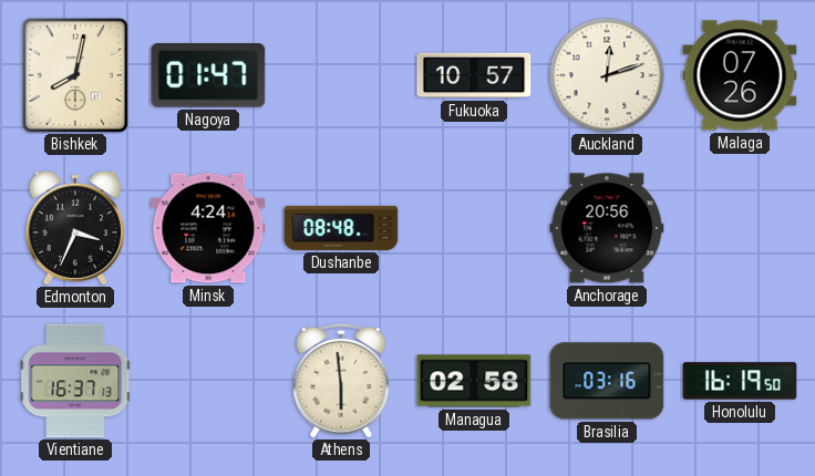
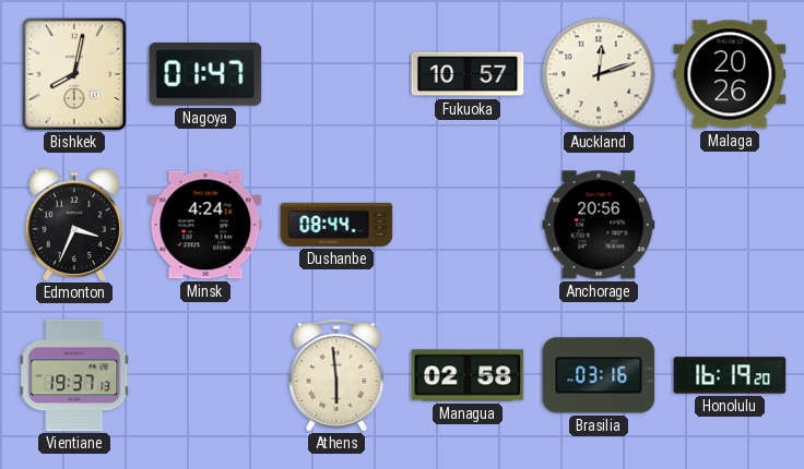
Malaga: 07:26 -> 20:26 (730, 74)
Dushanbe: 08:48 -> 08:44 (336, 225)
Vientiane: 16:37 -> 19:37 (74, 375)
Honolulu: 16:19:50 -> 16:19:20 (730, 375)
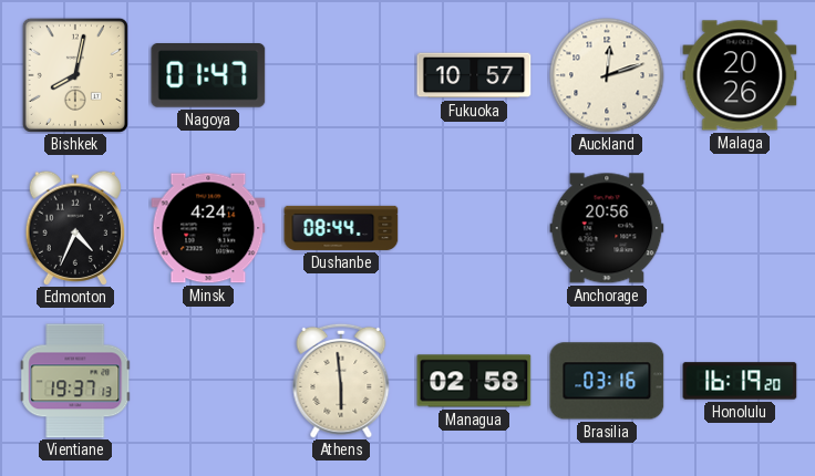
Edmonton: 3:34 -> 4:34 (75, 228)
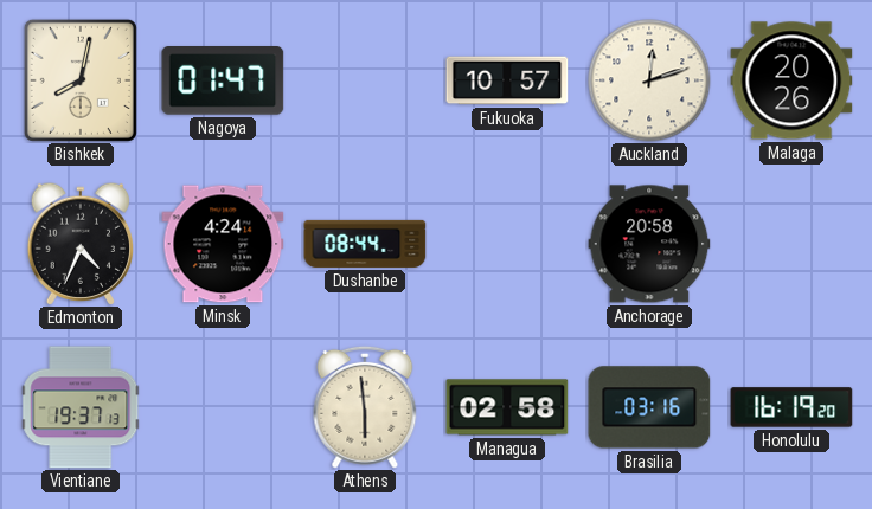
Anchorage: 20:56 -> 20:58 (649, 244)
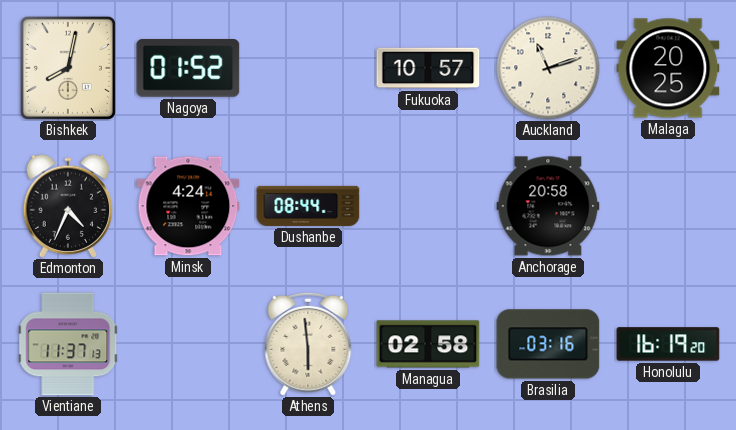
Nagoya: 01:47 -> 01:52 (188, 69)
Auckland: 12:12 -> 11:12 (548, 68)
Malaga: 20:26 -> 20:25 (668, 68)
Vientiane: 19:37 -> 11:37 (68, 344)
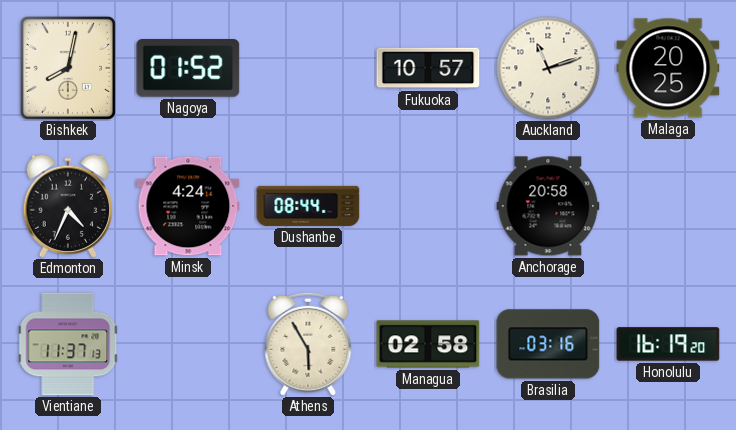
Athens: 5:59 -> 5:55 (308, 344)
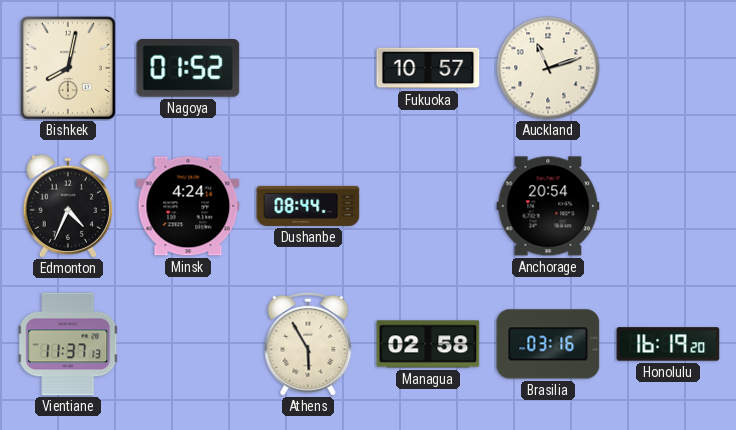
Malaga: 20:25 -> none (668, 68)
Anchorage: 20:58 -> 20:54 (548, 206)
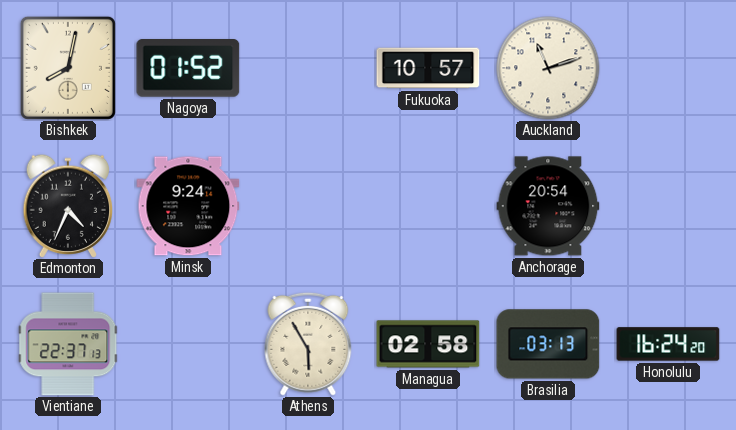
Minsk: 4:24 -> 9:24 (188, 206)
Dushanbe: 08:44 -> none (308, 206)
Vientiane: 11:37 -> 22:37 (68, 344)
Brasilia: 03:16 -> 03:13 (548, 344)
Honolulu: 16:19 -> 16:24 (668, 344)
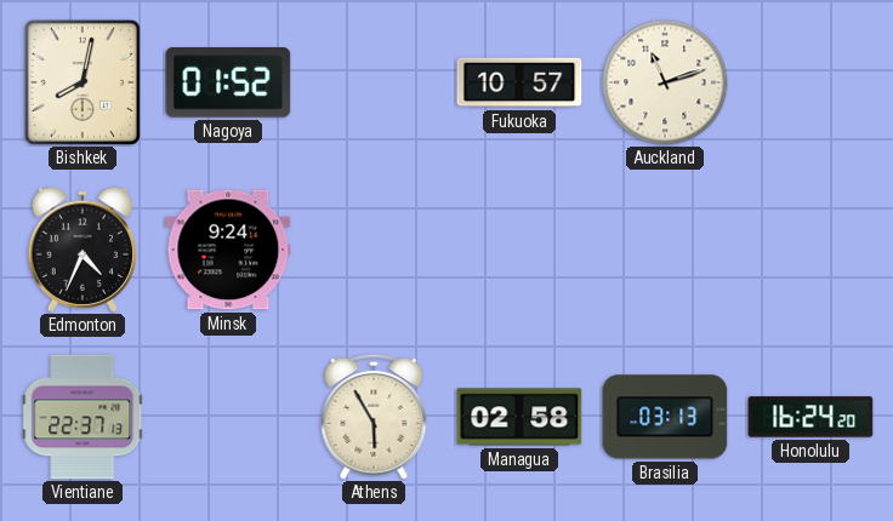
Anchorage: 20:54 -> none (548, 206)
